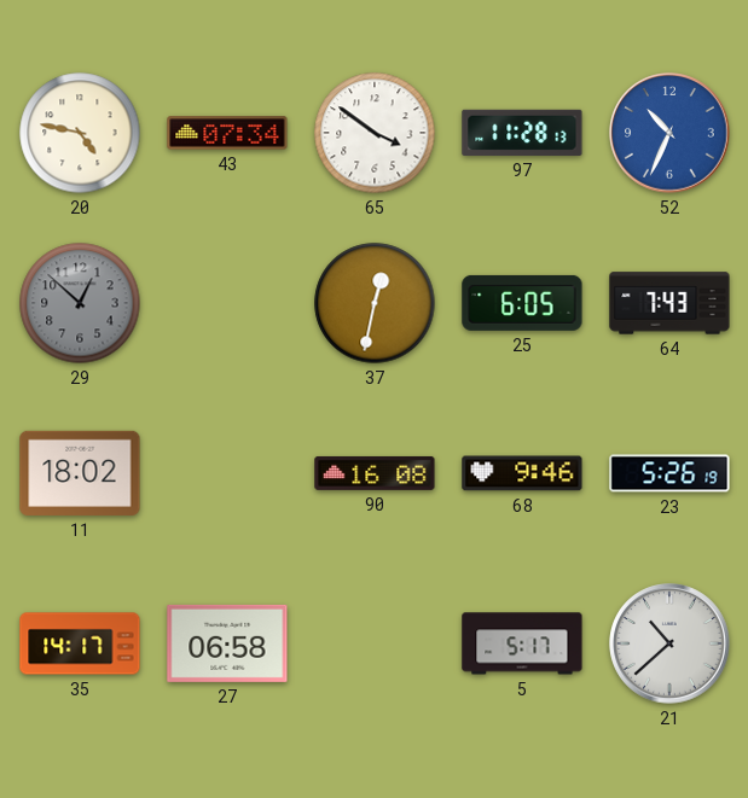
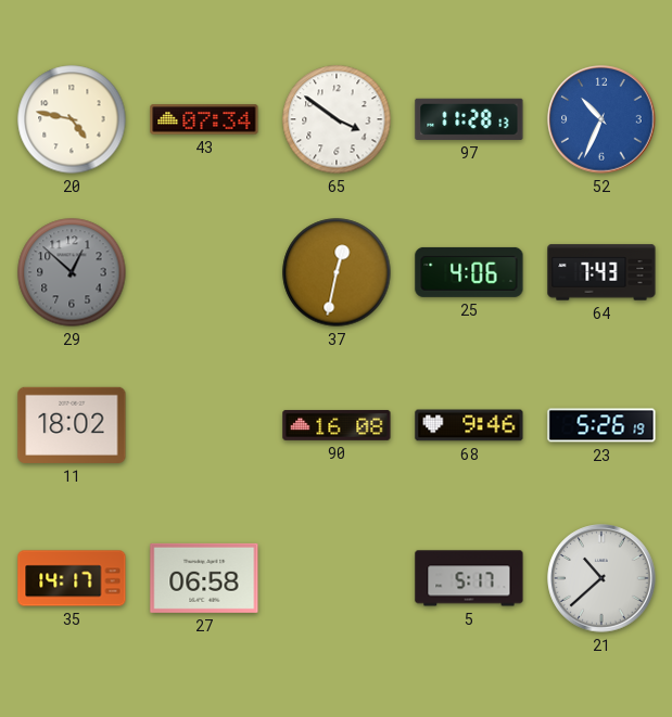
25: 6:05 -> 4:06 (469, 272)
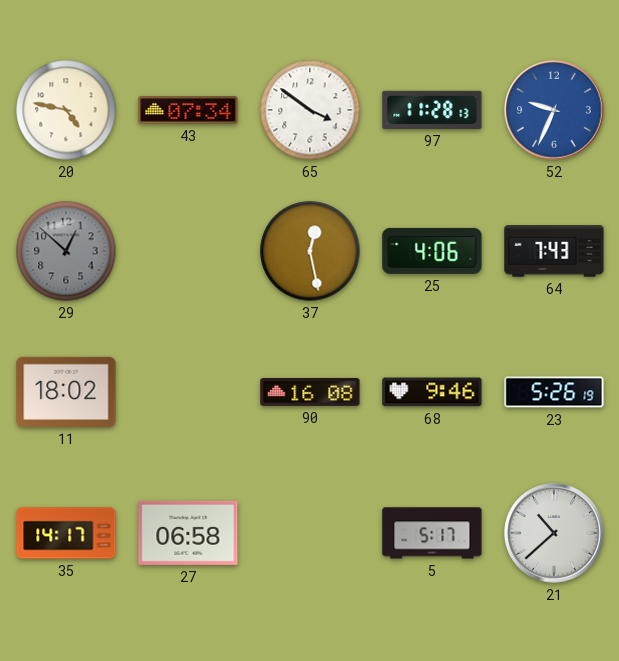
52: 10:34 -> 9:34 (554, 110)
37: 12:32 -> 12:28 (310, 251)
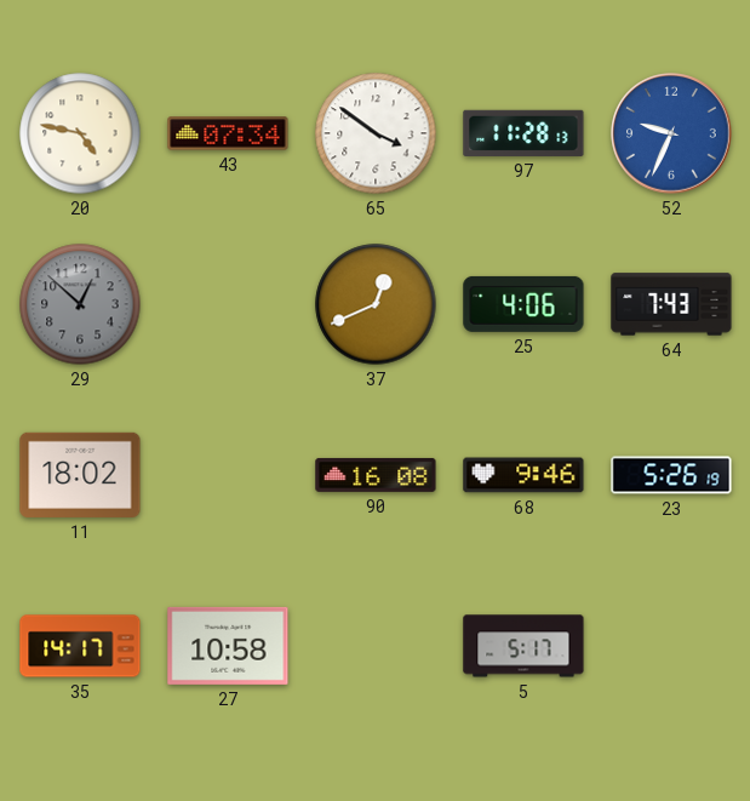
37: 12:28 -> 12:41 (376, 304)
27: 06:58 -> 10:58 (228, 646)
21: 10:38 -> none (554, 533)
